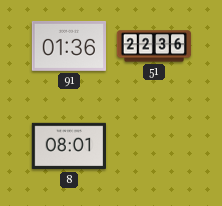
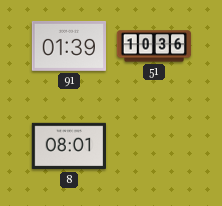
91: 01:36 -> 01:39 (68, 46)
51: 22:36 -> 10:36 (154, 46)
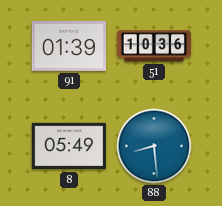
8: 08:01 -> 05:49 (69, 146)
88: none -> 8:29 (154, 146)
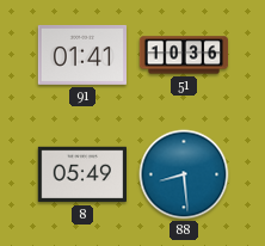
91: 01:39 -> 01:41 (81, 55)
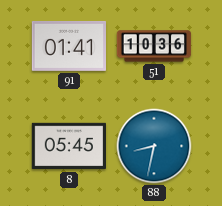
8: 05:49 -> 05:45 (69, 146)
88: 8:29 -> 8:32 (154, 146)
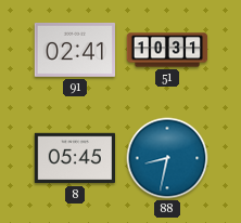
91: 01:41 -> 02:41 (74, 50)
51: 10:36 -> 10:31 (167, 50)
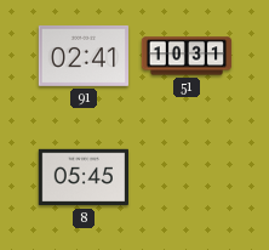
88: 8:32 -> none (167, 158)
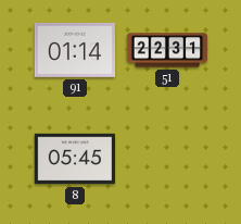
91: 02:41 -> 01:14 (74, 50)
51: 10:31 -> 22:31 (167, 50)
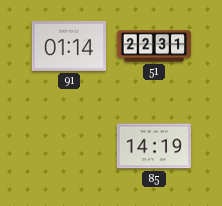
8: 05:45 -> none (75, 159)
85: none -> 14:19 (153, 146)
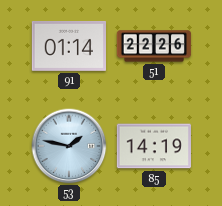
51: 22:31 -> 22:26 (154, 46)
53: none -> 1:47 (69, 146)
